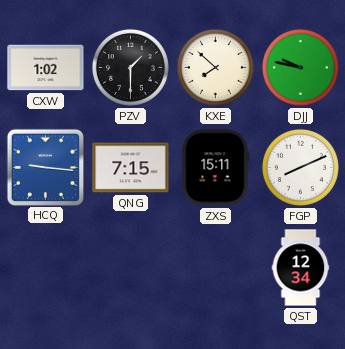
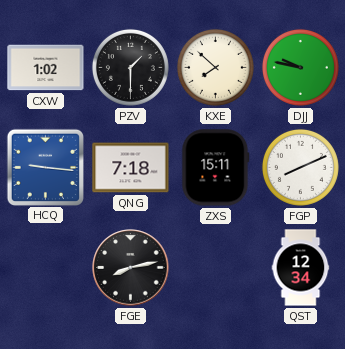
QNG: 7:15 -> 7:18 (131, 168)
FGE: none -> 8:13 (131, 268)
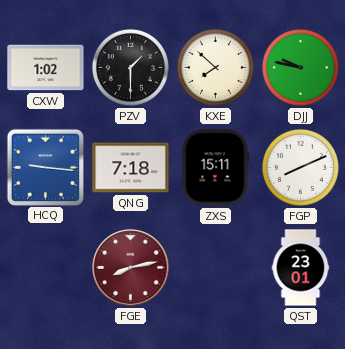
FGE dial: black -> burgundy (131, 268)
QST: 12:34 -> 23:01 (301, 268)
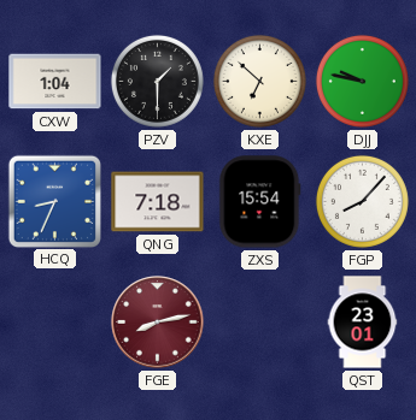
CXW: 1:02 -> 1:04 (55, 82)
KXE: 7:52 -> 6:52 (259, 81)
HCQ: 9:16 -> 8:34 (54, 201)
ZXS: 15:11 -> 15:54 (260, 202)
FGP: 8:11 -> 8:07 (362, 201)
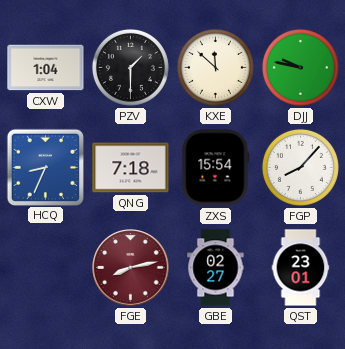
KXE: 6:52 -> 11:52 (215, 67)
GBE: none -> 02:27 (216, 268)
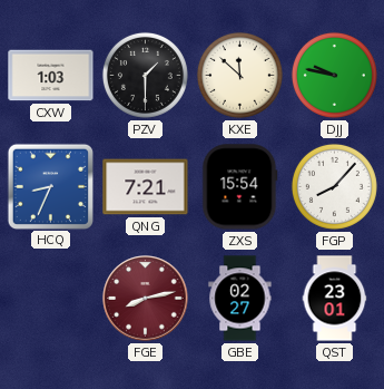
CXW: 1:04 -> 1:03 (51, 76)
QNG: 7:18 -> 7:21 (146, 187)
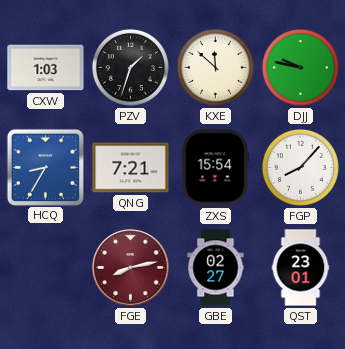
PZV: 1:30 -> 1:33 (130, 67)
HCQ: 8:34 -> 8:35 (45, 167)
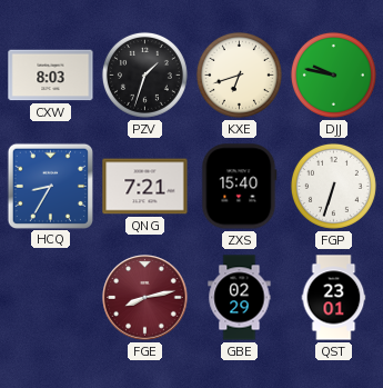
CXW: 1:03 -> 8:03 (51, 76)
KXE: 11:52 -> 6:42 (239, 74)
ZXS: 15:54 -> 15:40 (240, 187)
FGP: 8:07 -> 6:33 (333, 186)
GBE: 02:27 -> 02:29 (240, 298)
